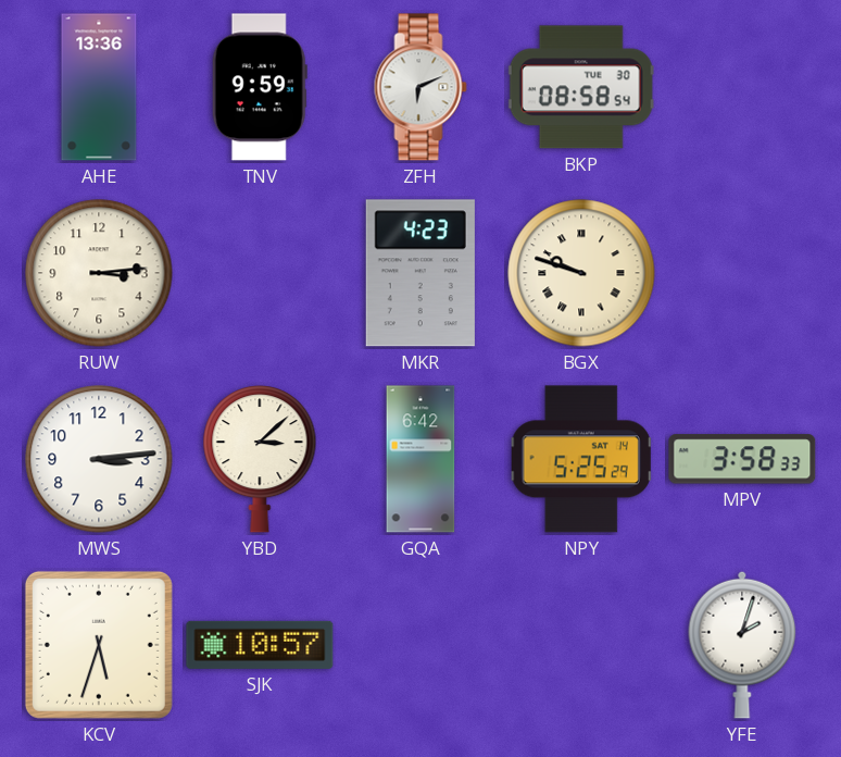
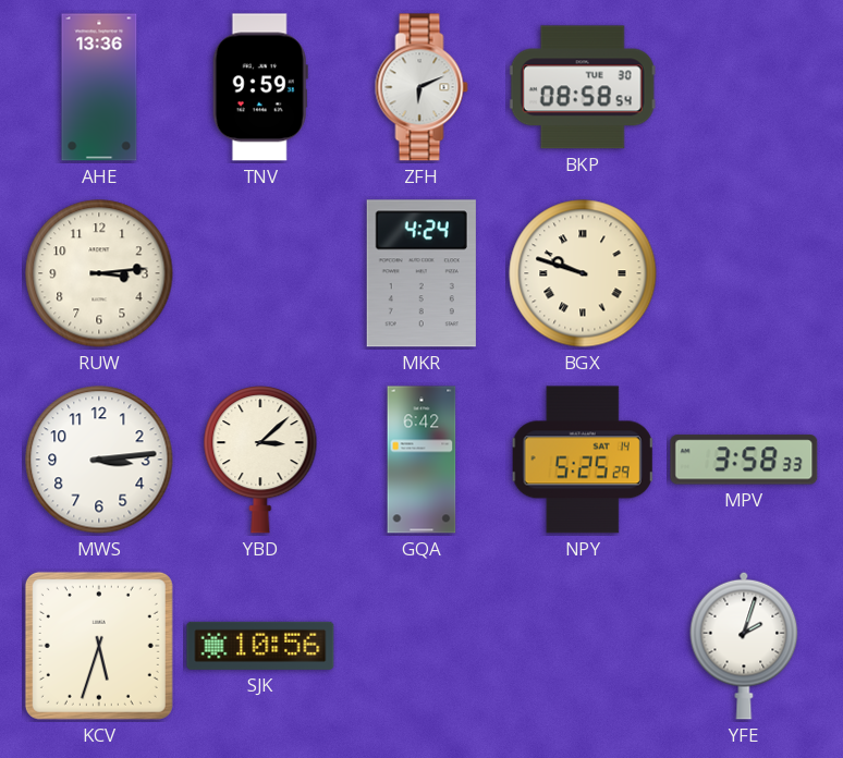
MKR: 4:23 -> 4:24 (421, 273)
SJK: 10:57 -> 10:56 (260, 646)
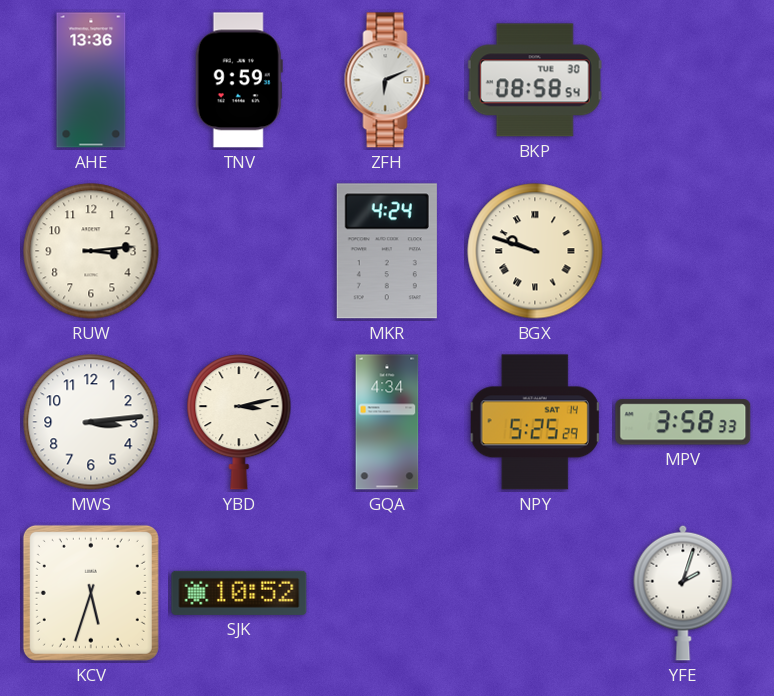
YBD: 3:08 -> 3:13 (239, 422)
GQA: 6:42 -> 4:34 (387, 422)
SJK: 10:56 -> 10:52 (239, 593)
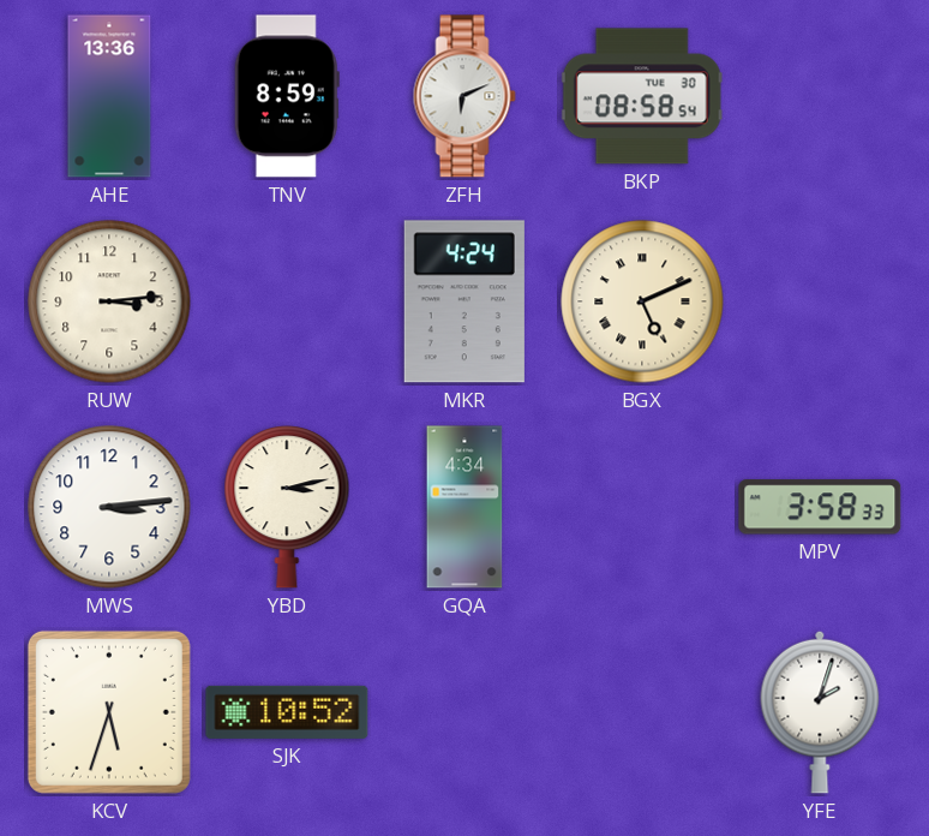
TNV: 9:59 -> 8:59 (287, 96)
BGX: 9:48 -> 5:11 (642, 301)
NPY: 5:25 -> none (535, 422)
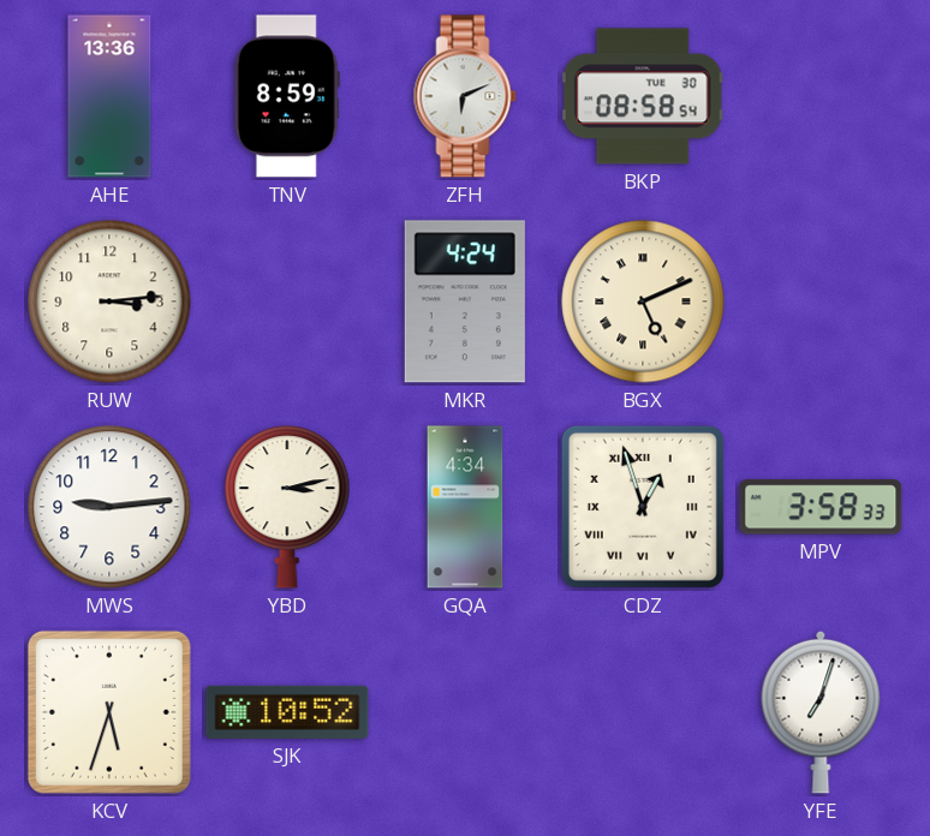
MWS: 3:14 -> 9:14 (109, 507)
CDZ: none -> 12:57 (643, 507)
YFE: 2:03 -> 7:03 (821, 712)
